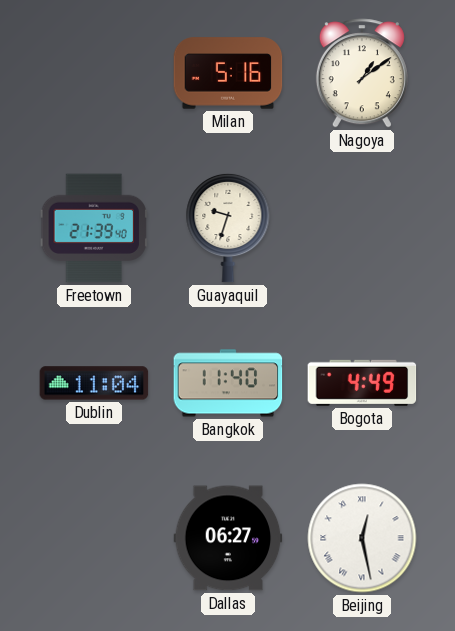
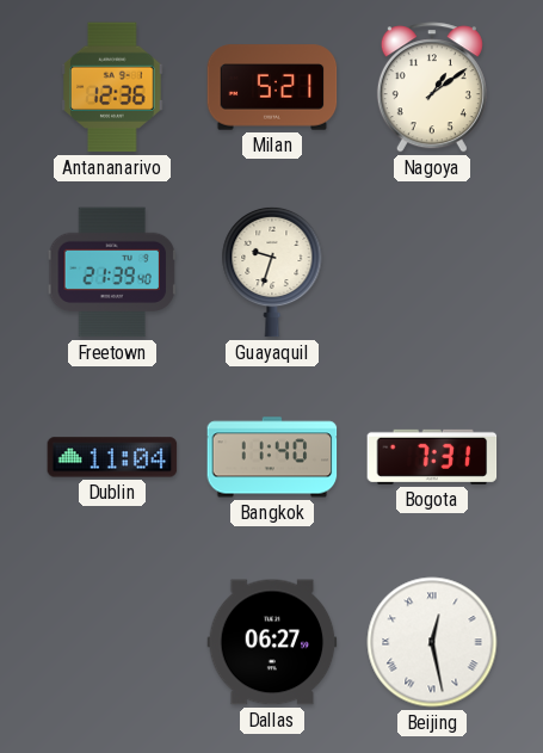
Antananarivo: none -> 12:36 (113, 87)
Milan: 5:16 -> 5:21 (272, 87)
Bogota: 4:49 -> 7:31 (432, 457)
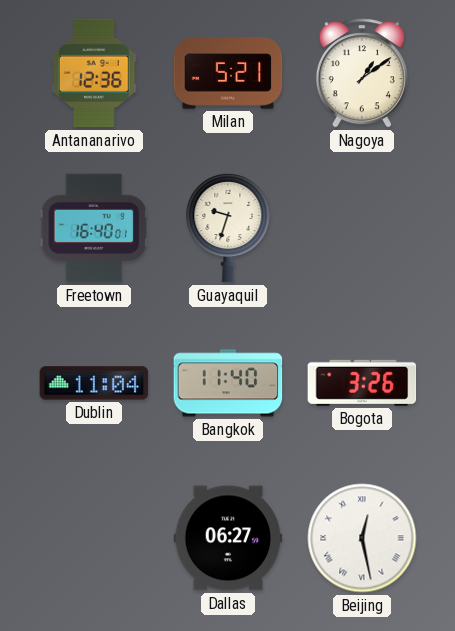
Freetown: 21:39 -> 16:40 (94, 228)
Bogota: 7:31 -> 3:26 (362, 383)
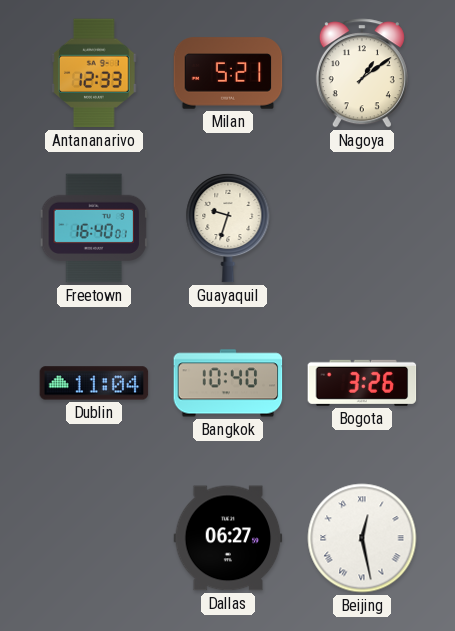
Antananarivo: 12:36 -> 12:33 (95, 73)
Bangkok: 11:40 -> 10:40 (228, 383)
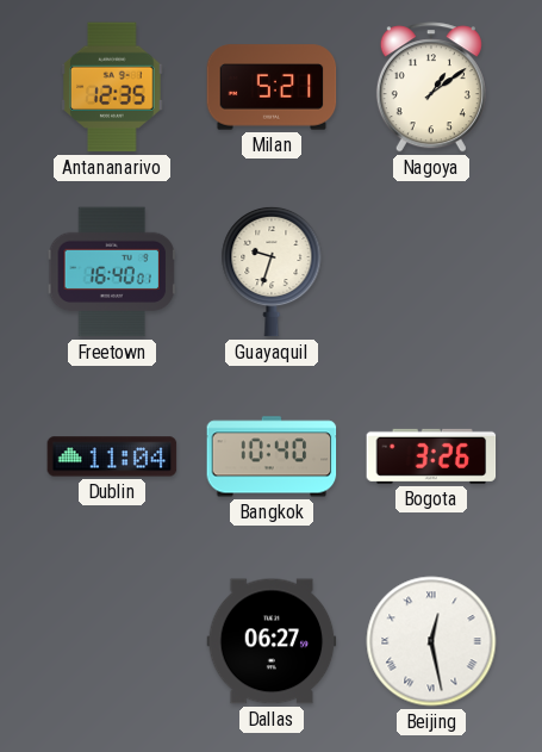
Antananarivo: 12:33 -> 12:35 (113, 87)
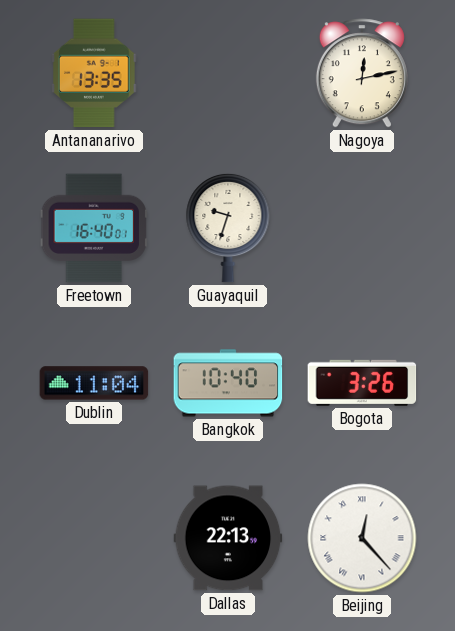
Antananarivo: 12:35 -> 13:35 (95, 73)
Milan: 5:21 -> none (272, 87)
Nagoya: 1:09 -> 12:13 (362, 73)
Dallas: 06:27 -> 22:13 (228, 538)
Beijing: 12:28 -> 12:23 (362, 538)
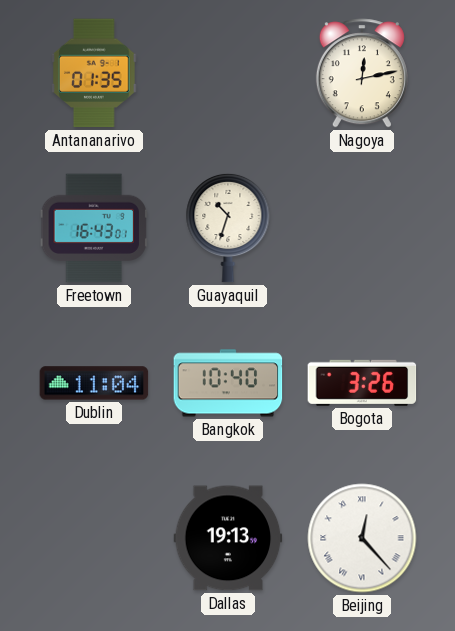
Antananarivo: 13:35 -> 01:35 (95, 73)
Freetown: 16:40 -> 16:43 (94, 228)
Guayaquil: 9:33 -> 10:33 (228, 228)
Dallas: 22:13 -> 19:13 (228, 538)
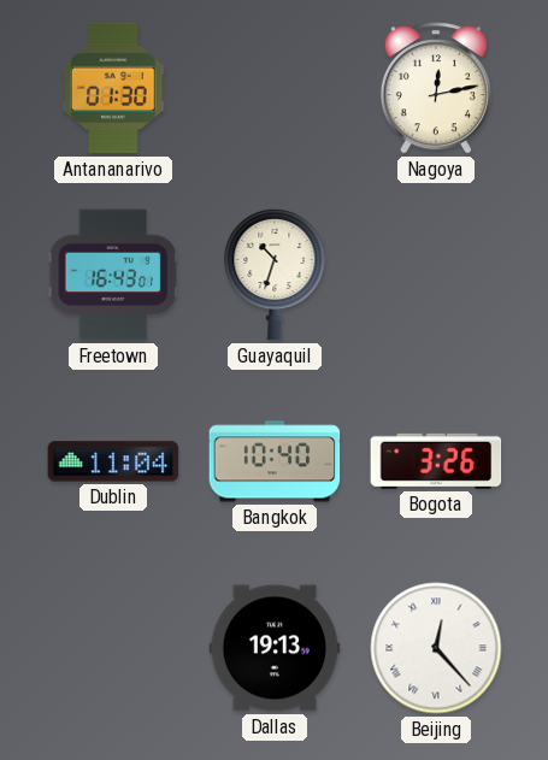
Antananarivo: 01:35 -> 01:30 (114, 88)
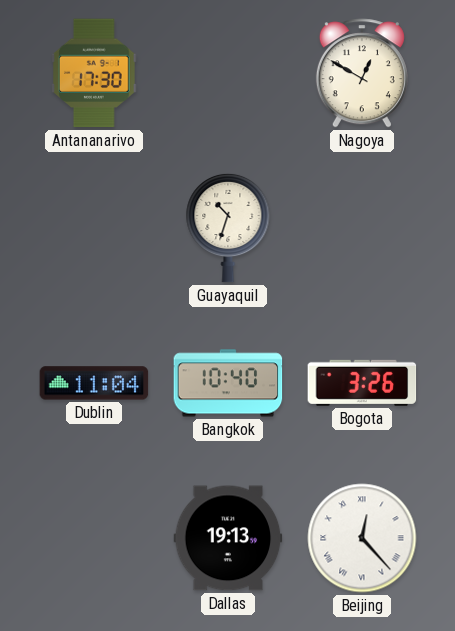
Antananarivo: 01:30 -> 17:30 (95, 73)
Nagoya: 12:13 -> 12:50 (362, 73)
Freetown: 16:43 -> none (113, 275)
